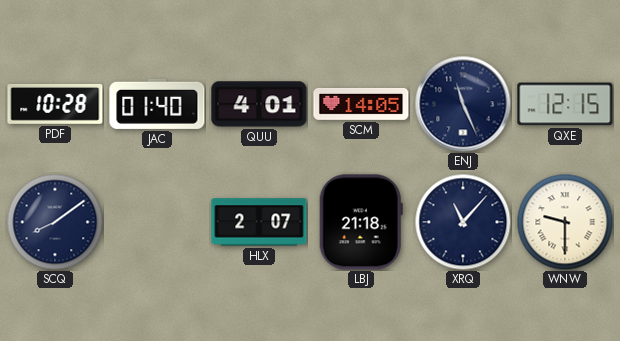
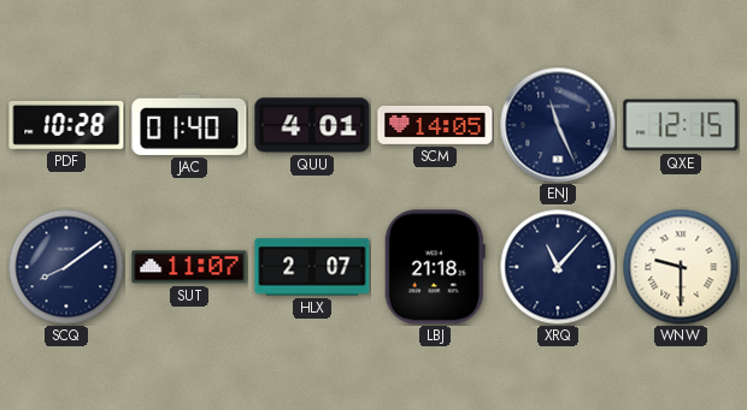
SUT: none -> 11:07 (189, 267)
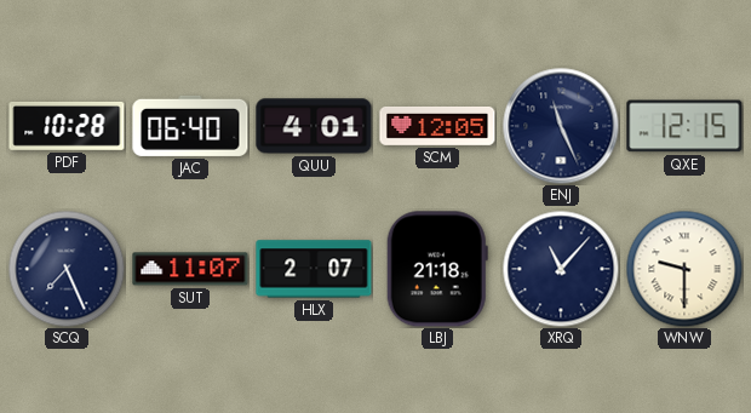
JAC: 01:40 -> 06:40 (190, 126)
SCM: 14:05 -> 12:05 (437, 126)
SCQ: 8:09 -> 7:26 (67, 269)
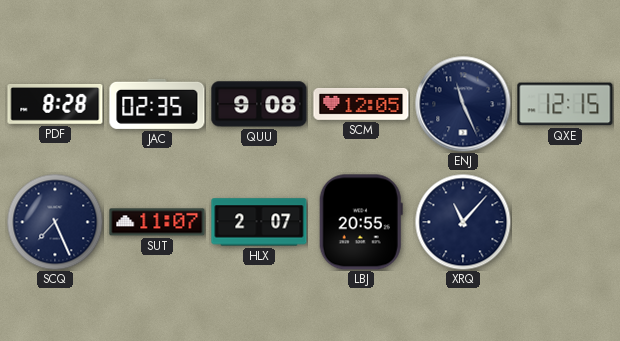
PDF: 10:28 -> 8:28 (55, 105)
JAC: 06:40 -> 02:35 (157, 104)
QUU: 4:01 -> 9:08 (259, 104)
LBJ: 21:18 -> 20:55 (361, 222)
WNW: 9:30 -> none (684, 269)
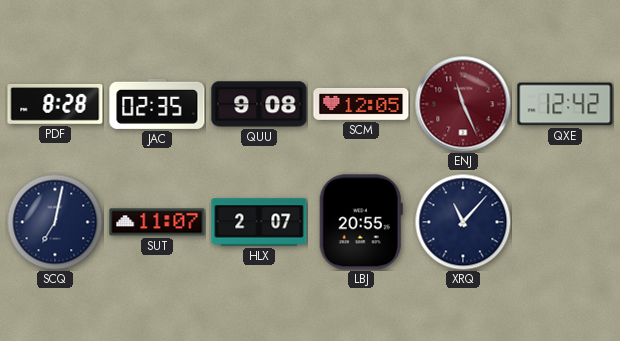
ENJ dial: navy -> burgundy (463, 104)
QXE: 12:15 -> 12:42 (565, 104)
SCQ: 7:26 -> 7:02 (55, 222)
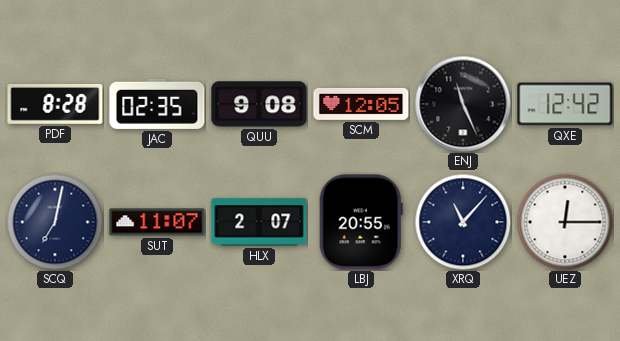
ENJ dial: burgundy -> black (463, 104)
UEZ: none -> 12:15 (565, 222)
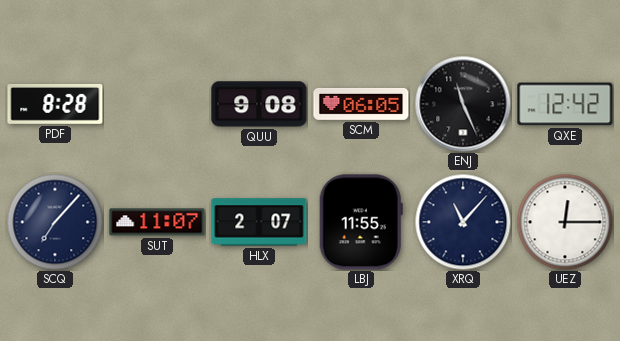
JAC: 02:35 -> none (157, 104)
SCM: 12:05 -> 06:05 (361, 104)
SCQ: 7:02 -> 7:07 (55, 222)
LBJ: 20:55 -> 11:55 (361, 222)
